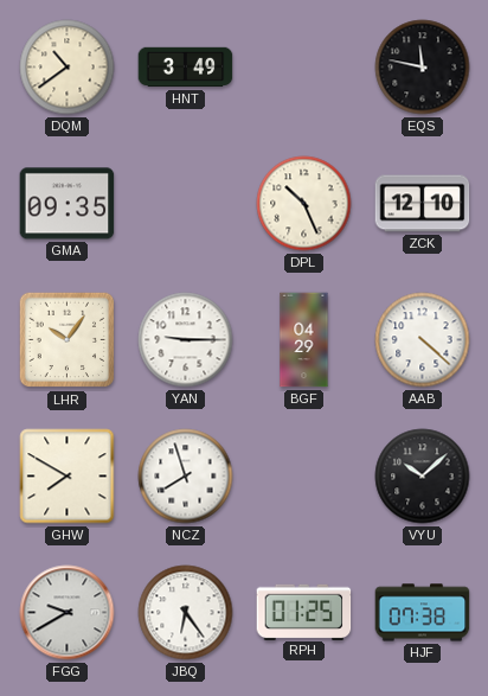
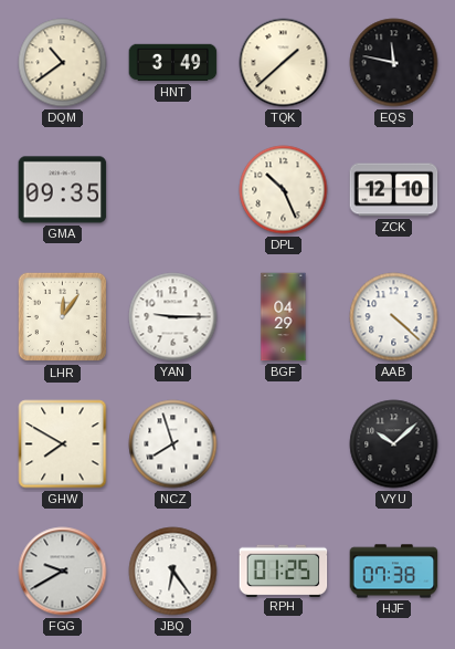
TQK: none -> 1:38 (284, 63)
LHR: 10:06 -> 12:06 (63, 317)
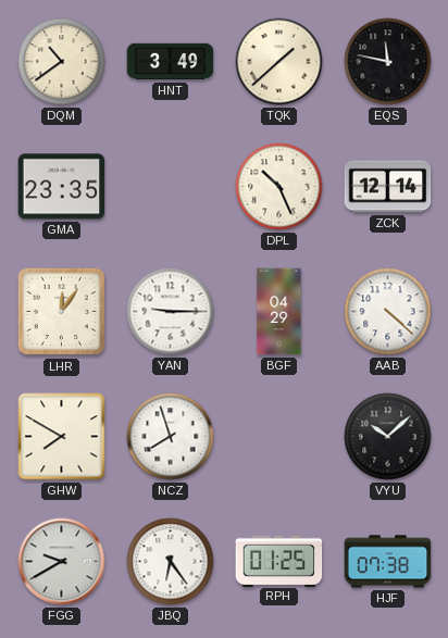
GMA: 09:35 -> 23:35 (62, 187)
ZCK: 12:10 -> 12:14 (388, 187)
